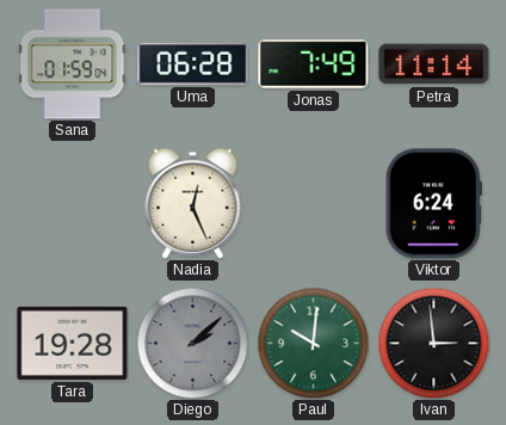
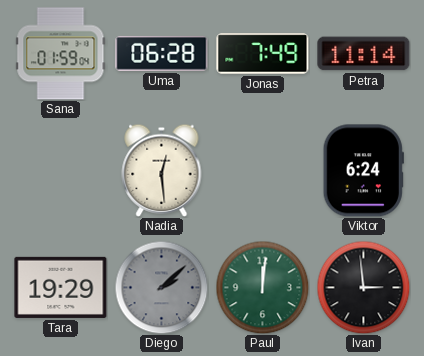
Nadia: 12:26 -> 12:29 (162, 170)
Tara: 19:28 -> 19:29 (61, 287)
Paul: 10:01 -> 12:01 (262, 287)
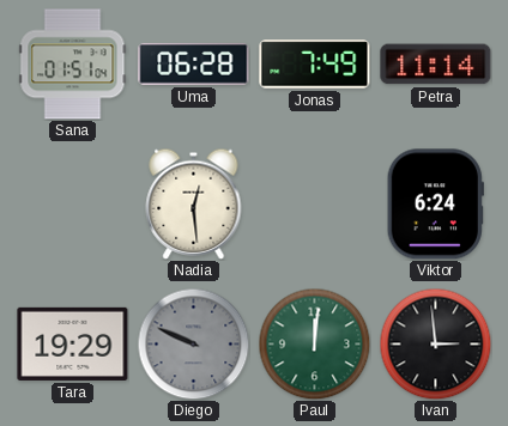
Sana: 01:59 -> 01:51 (73, 65)
Diego: 2:08 -> 9:49 (193, 343)
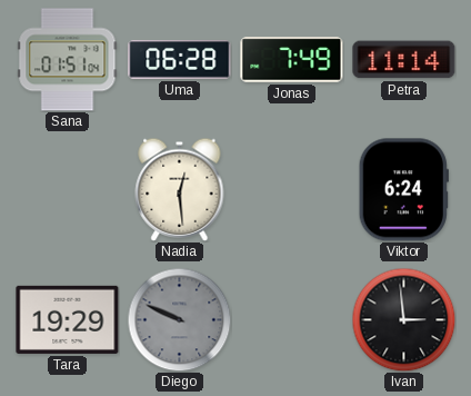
Paul: 12:01 -> none (314, 343)
